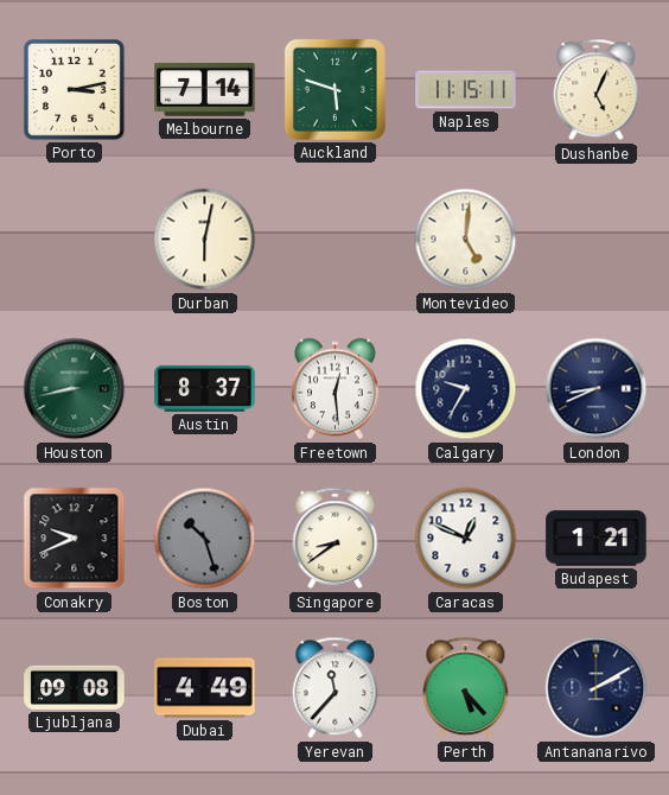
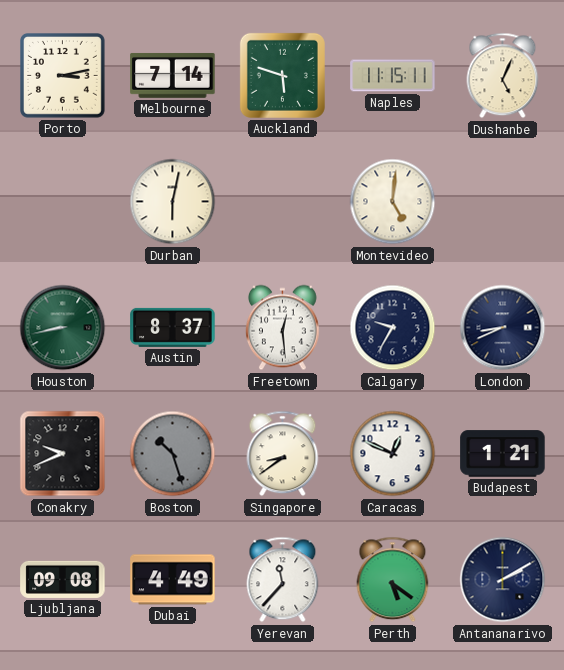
Perth: 5:23 -> 5:21 (393, 580)
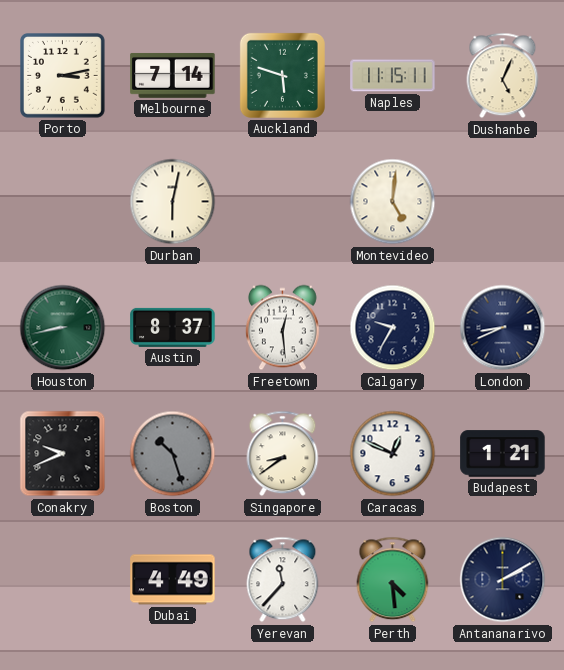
Ljubljana: 09:08 -> none (63, 579)
Perth: 5:21 -> 4:29 (393, 580)
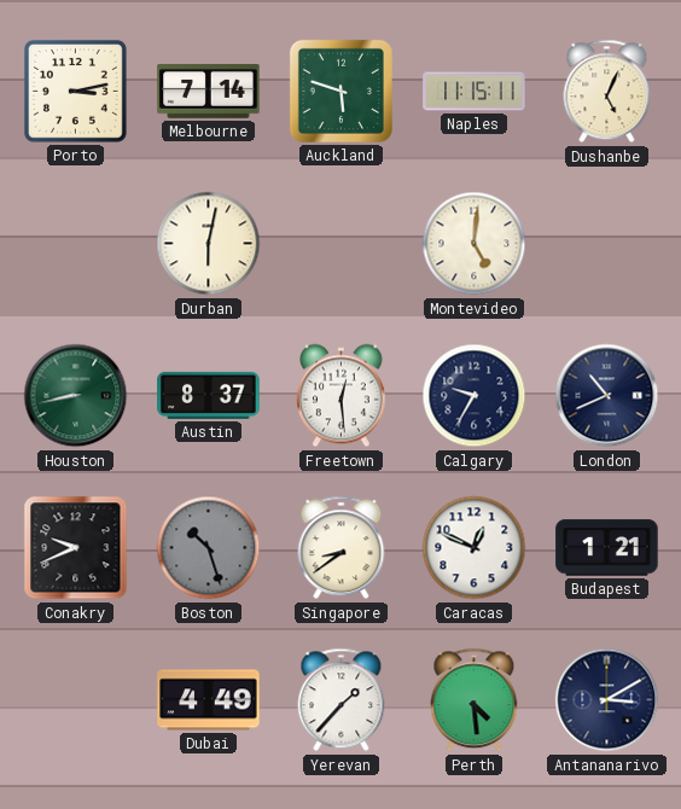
London: 8:41 -> 10:41 (607, 396)
Yerevan: 11:37 -> 1:37 (342, 700)
Antananarivo: 2:10 -> 3:10 (607, 700)
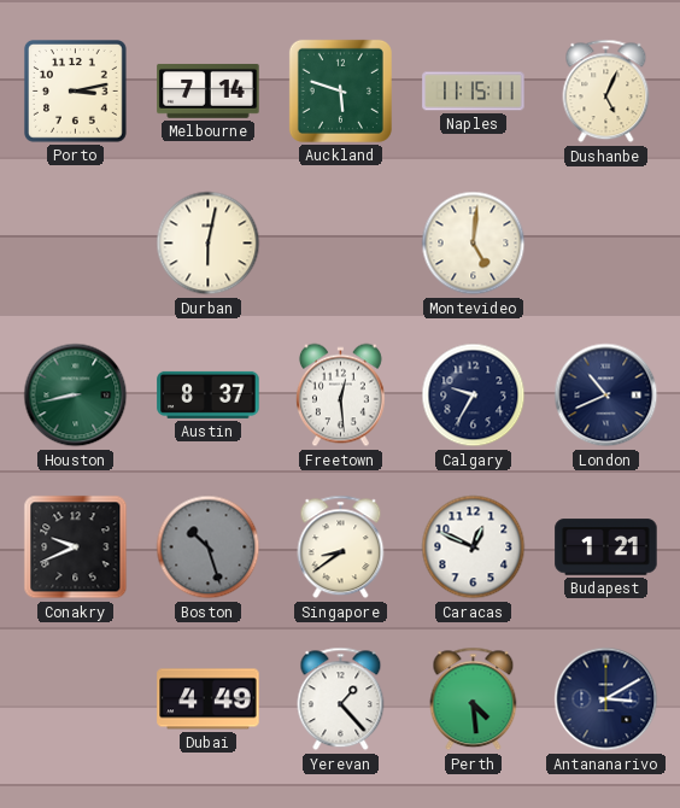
Yerevan: 1:37 -> 1:23 (341, 699)
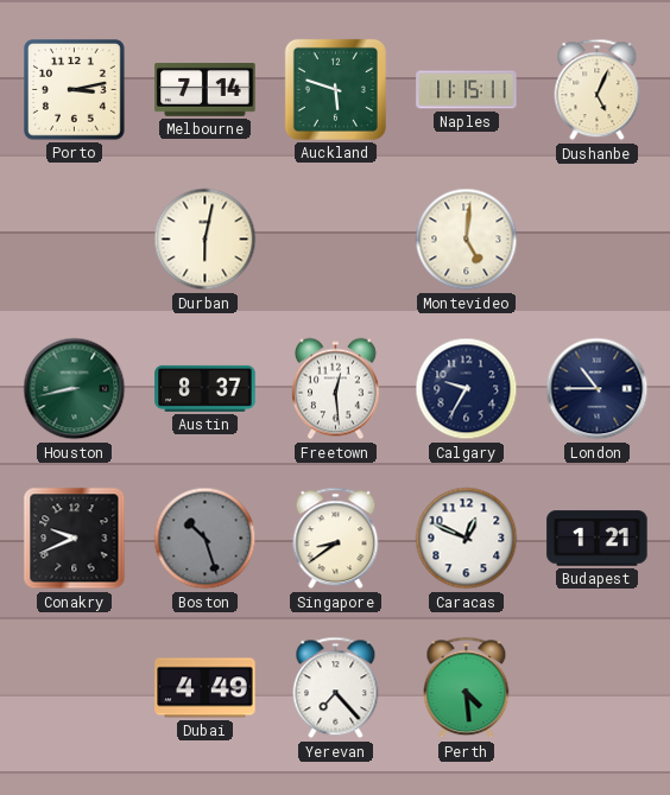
London: 10:41 -> 10:45 (598, 389)
Yerevan: 1:23 -> 7:23 (336, 688)
Antananarivo: 3:10 -> none (606, 699)
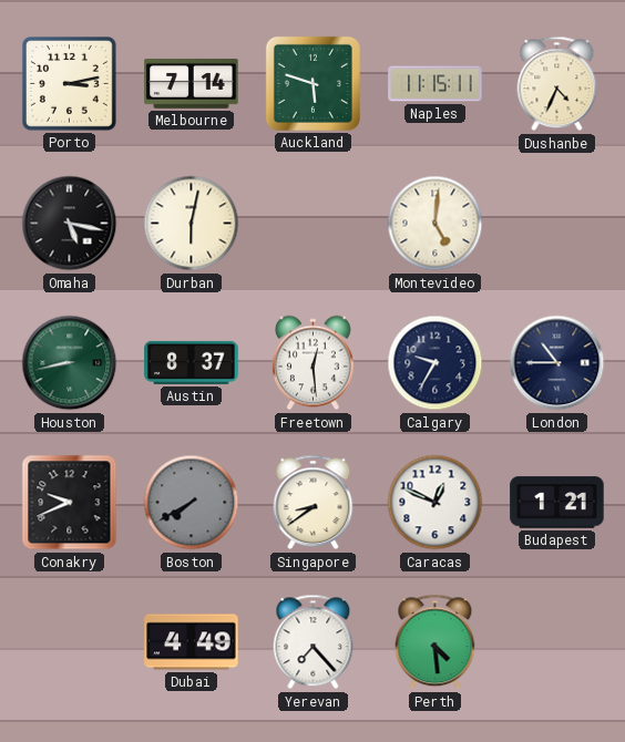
Dushanbe: 5:04 -> 4:34 (557, 84)
Omaha: none -> 5:17 (70, 224)
Boston: 10:27 -> 7:40 (192, 503)
